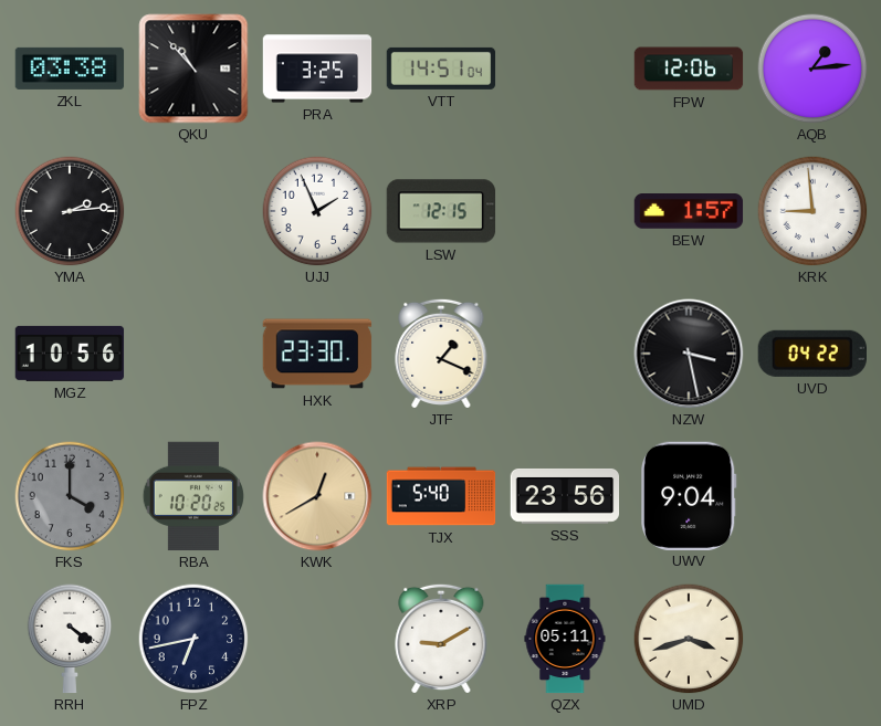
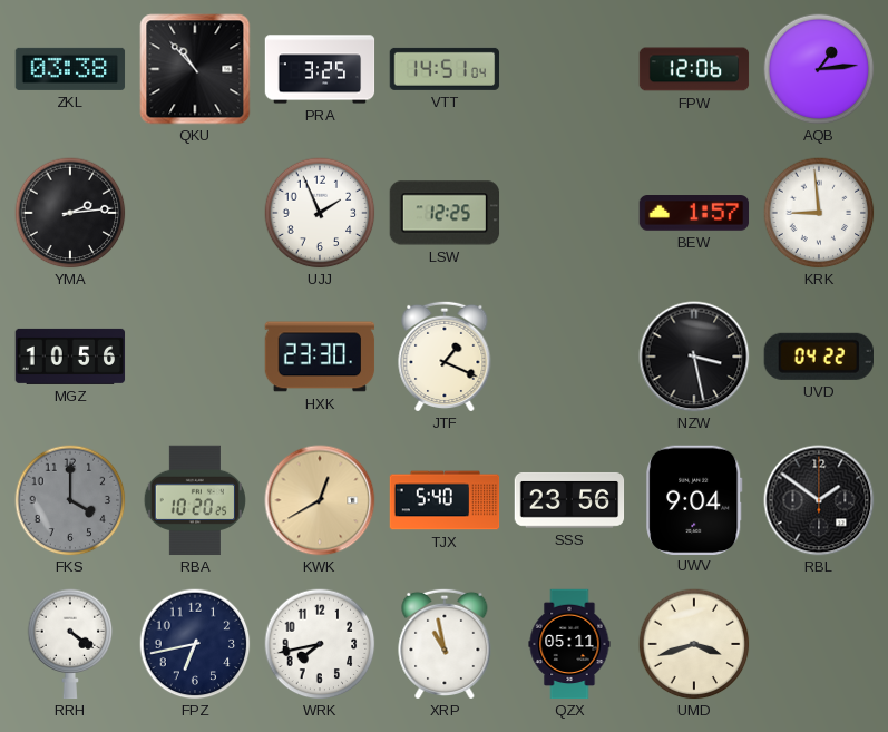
LSW: 12:15 -> 12:25 (445, 213)
RBL: none -> 1:51 (819, 500)
WRK: none -> 7:43 (320, 644)
XRP: 9:10 -> 10:58 (445, 643)
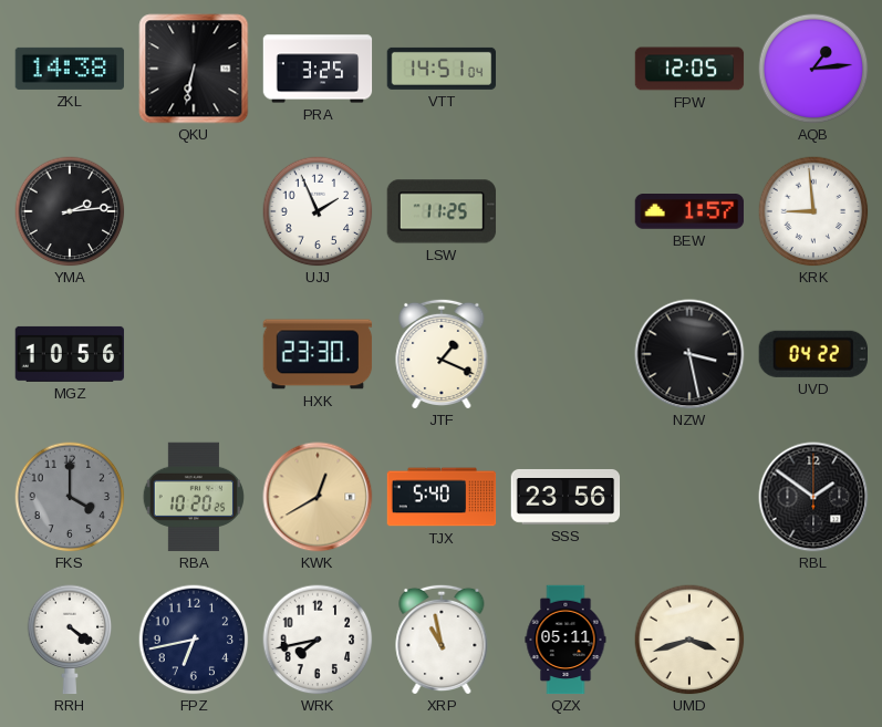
ZKL: 03:38 -> 14:38 (70, 69)
QKU: 10:53 -> 6:32 (194, 69)
FPW: 12:06 -> 12:05 (689, 69)
LSW: 12:25 -> 11:25 (442, 211)
UWV: 9:04 -> none (694, 499)
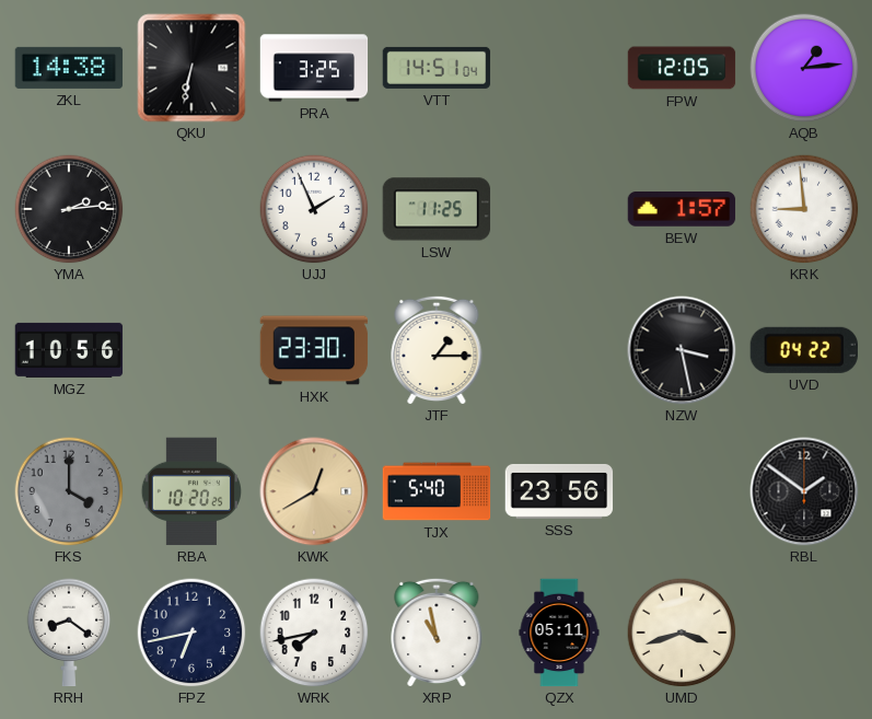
JTF: 1:19 -> 1:15 (437, 349)
RRH: 4:21 -> 8:21 (69, 633)
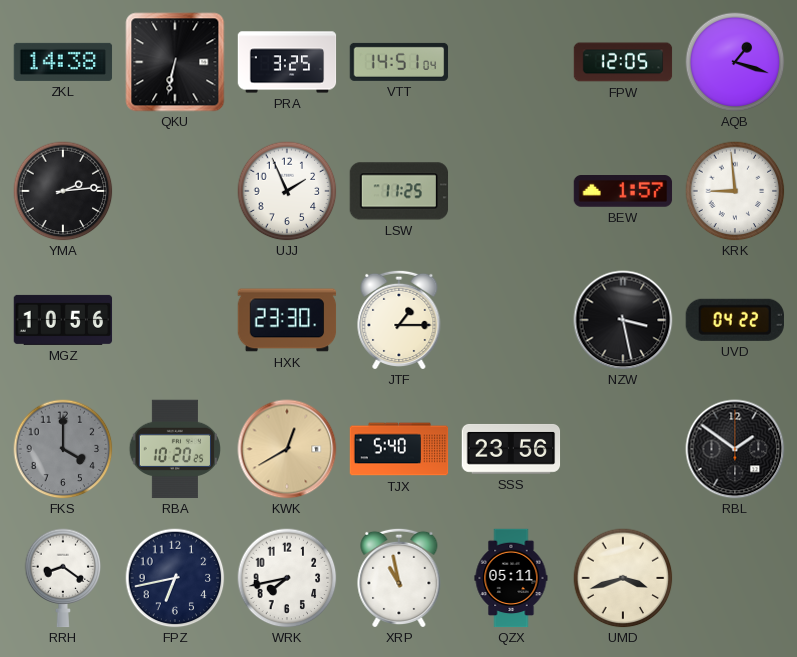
AQB: 1:14 -> 1:18 (735, 62)
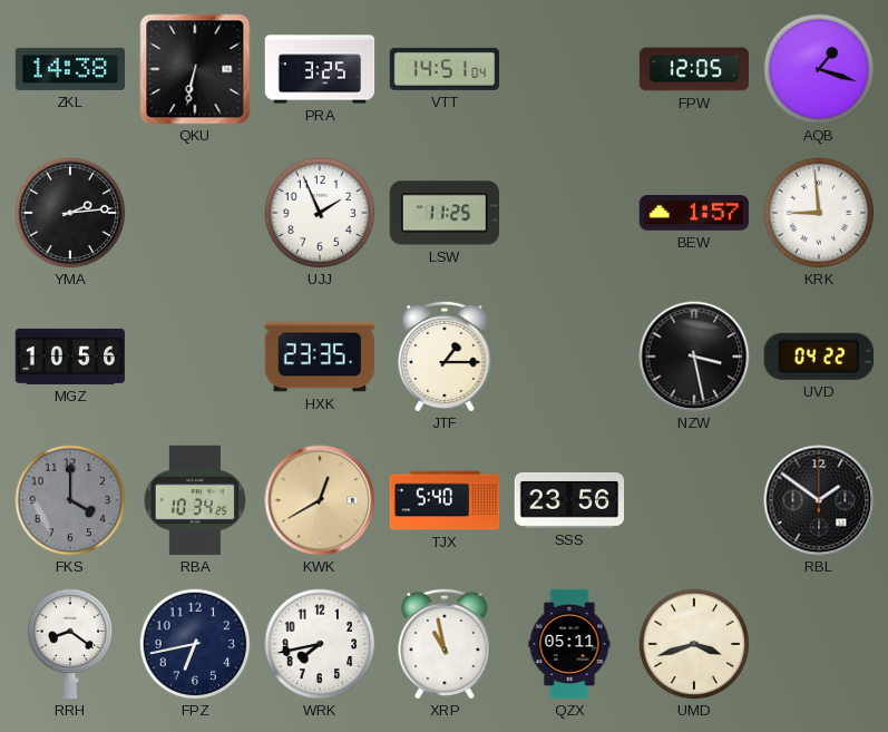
HXK: 23:30 -> 23:35 (320, 357)
RBA: 10:20 -> 10:34 (194, 500)
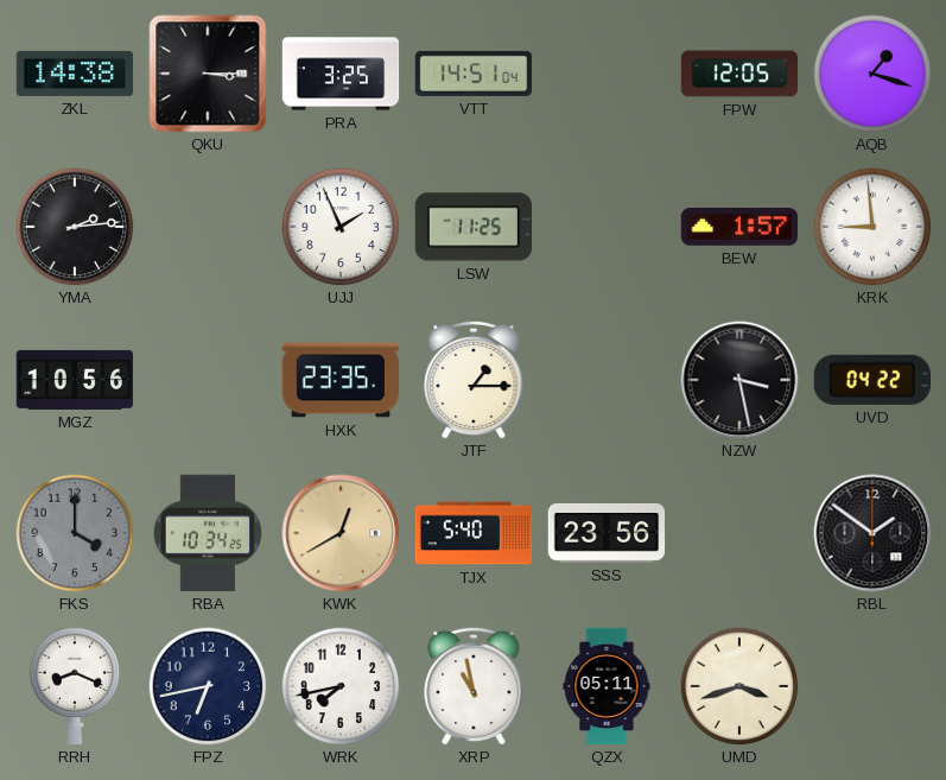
QKU: 6:32 -> 3:15 (208, 74)
RRH: 8:21 -> 8:19 (75, 686)
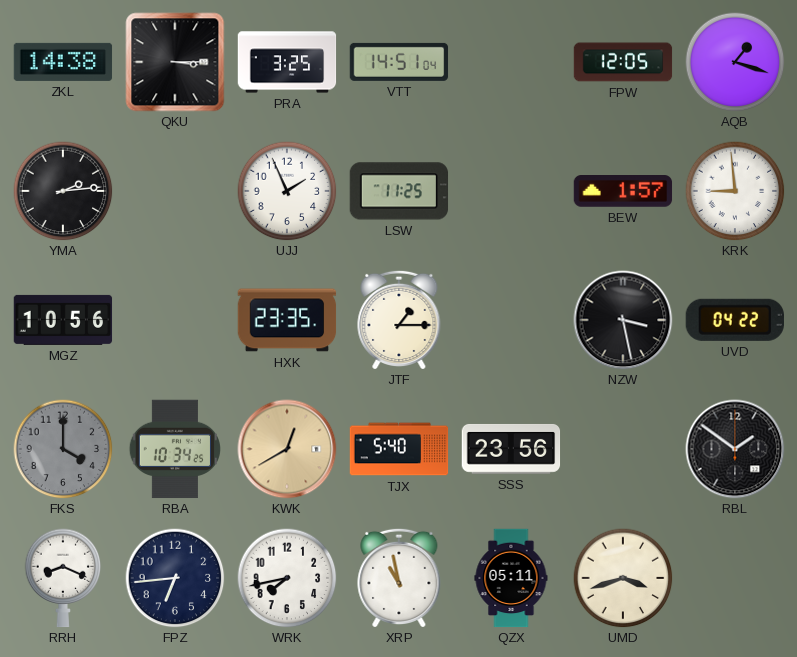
FPZ: 6:43 -> 6:44 (175, 578)
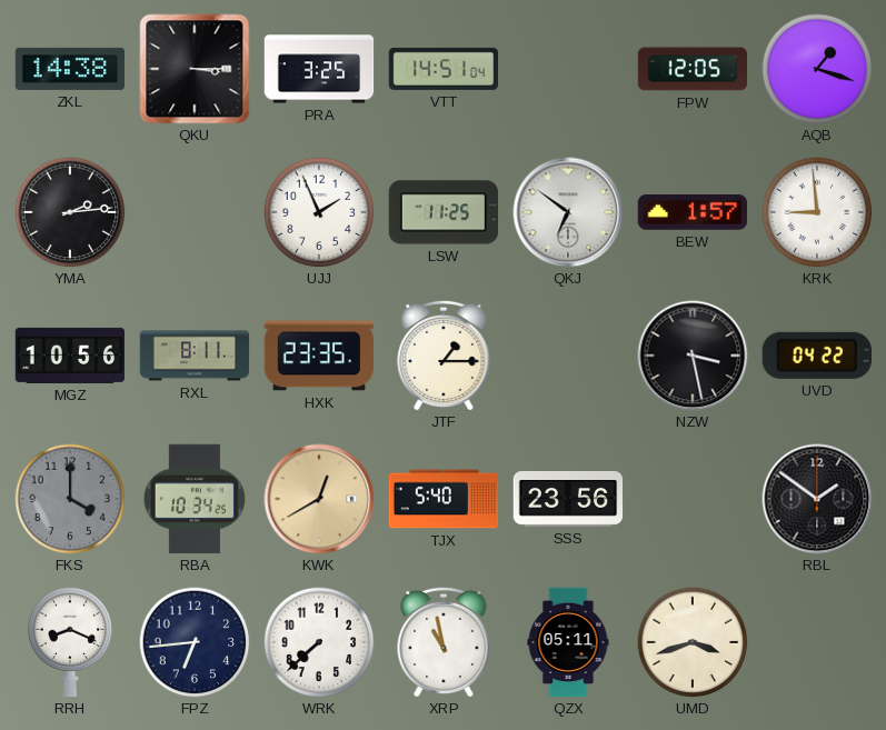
QKJ: none -> 6:51 (568, 212)
RXL: none -> 8:11 (195, 356)
WRK: 7:43 -> 7:38 (319, 642)
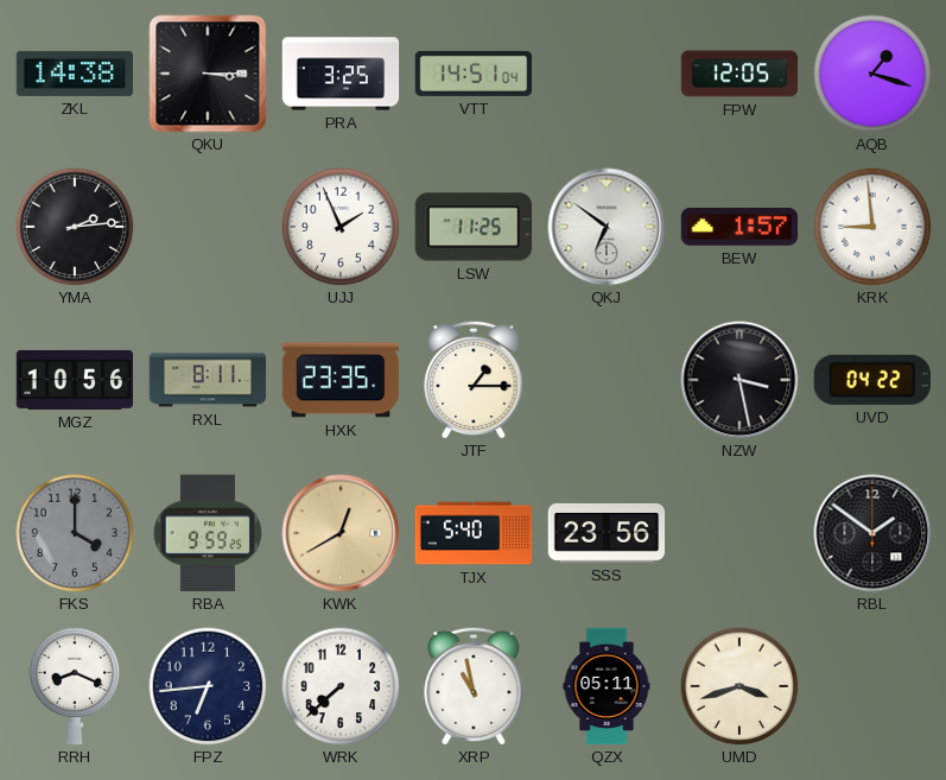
RBA: 10:34 -> 9:59 (207, 533)
